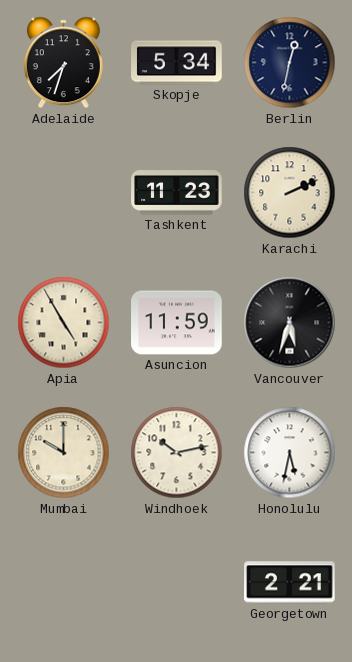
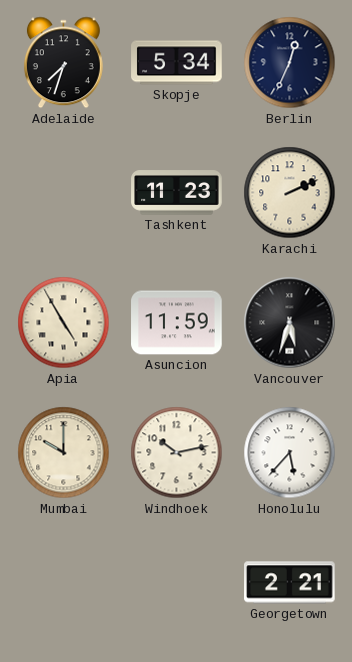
Berlin: 12:32 -> 12:34 (290, 63)
Honolulu: 5:32 -> 5:37 (290, 453)
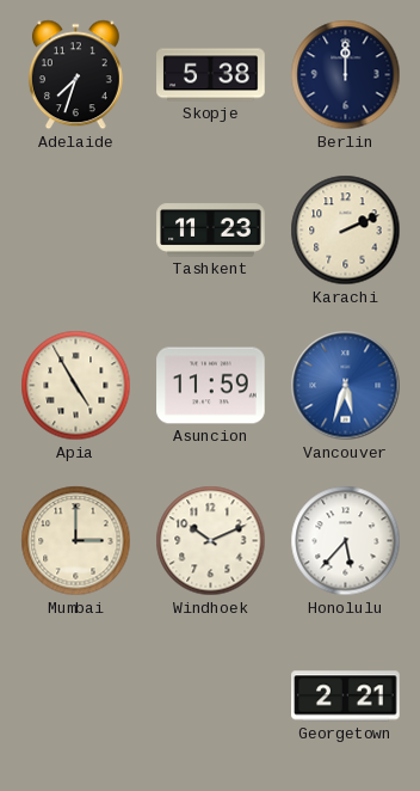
Skopje: 5:34 -> 5:38 (211, 75)
Berlin: 12:34 -> 12:00 (346, 75)
Vancouver dial: black -> blue (346, 386)
Mumbai: 10:00 -> 3:00 (76, 541)
Windhoek: 10:13 -> 10:11 (211, 541)
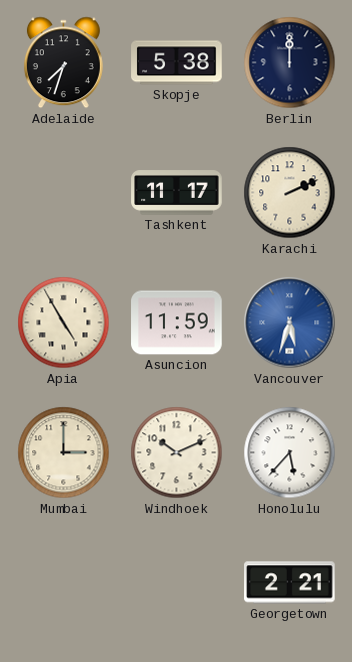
Tashkent: 11:23 -> 11:17 (177, 193)
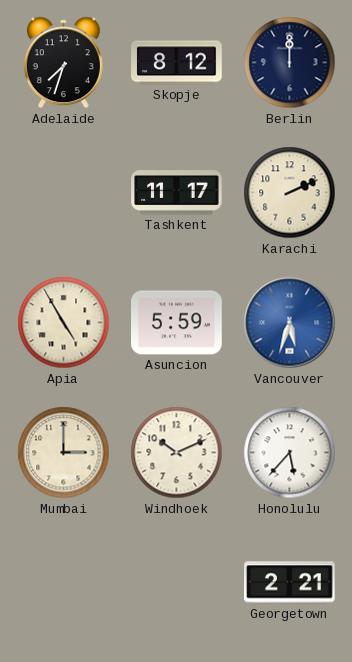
Skopje: 5:38 -> 8:12 (177, 63)
Asuncion: 11:59 -> 5:59 (177, 323)
